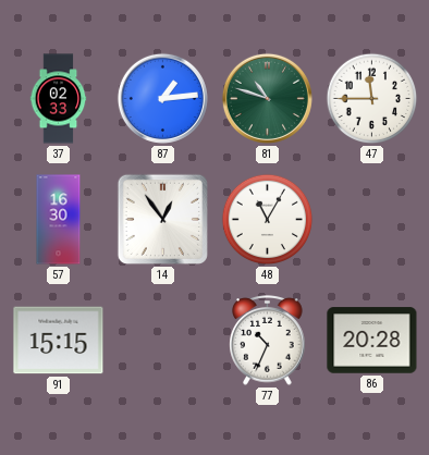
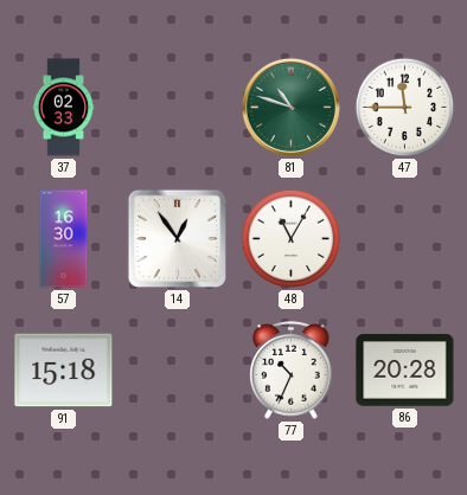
87: 1:14 -> none (162, 98)
91: 15:15 -> 15:18 (64, 371)
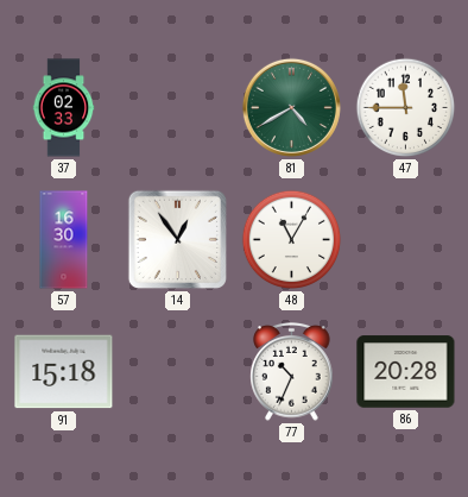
81: 10:48 -> 4:40 (291, 107)
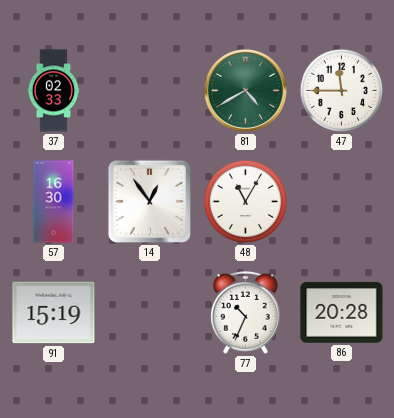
91: 15:18 -> 15:19 (54, 313)
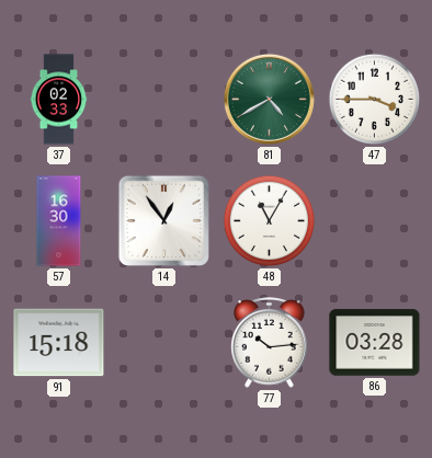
47: 11:45 -> 3:45 (375, 100)
91: 15:19 -> 15:18 (59, 343)
77: 10:34 -> 10:14 (270, 343)
86: 20:28 -> 03:28 (375, 343)
